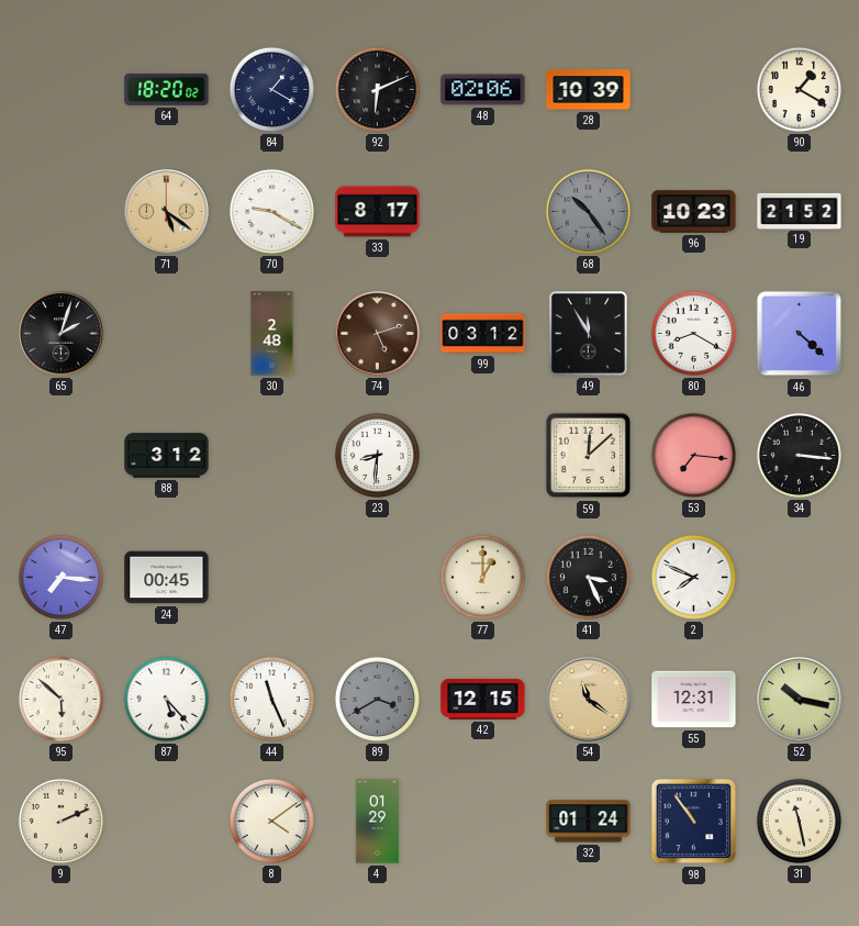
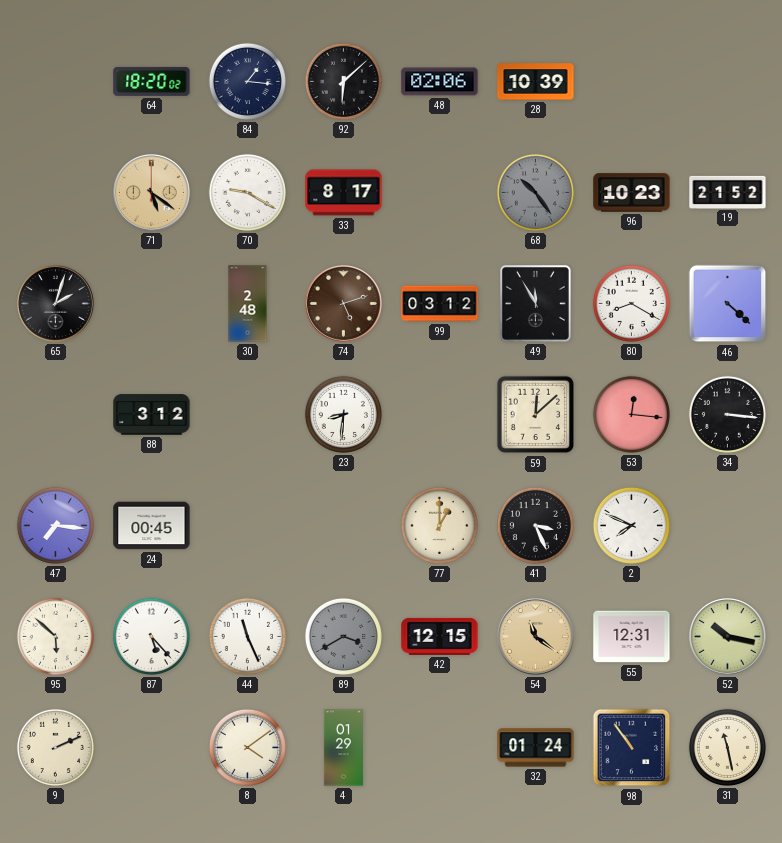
84: 1:20 -> 1:16 (247, 81)
92: 6:11 -> 6:08 (343, 81)
90: 1:20 -> none (799, 89)
53: 7:16 -> 12:16 (631, 414)
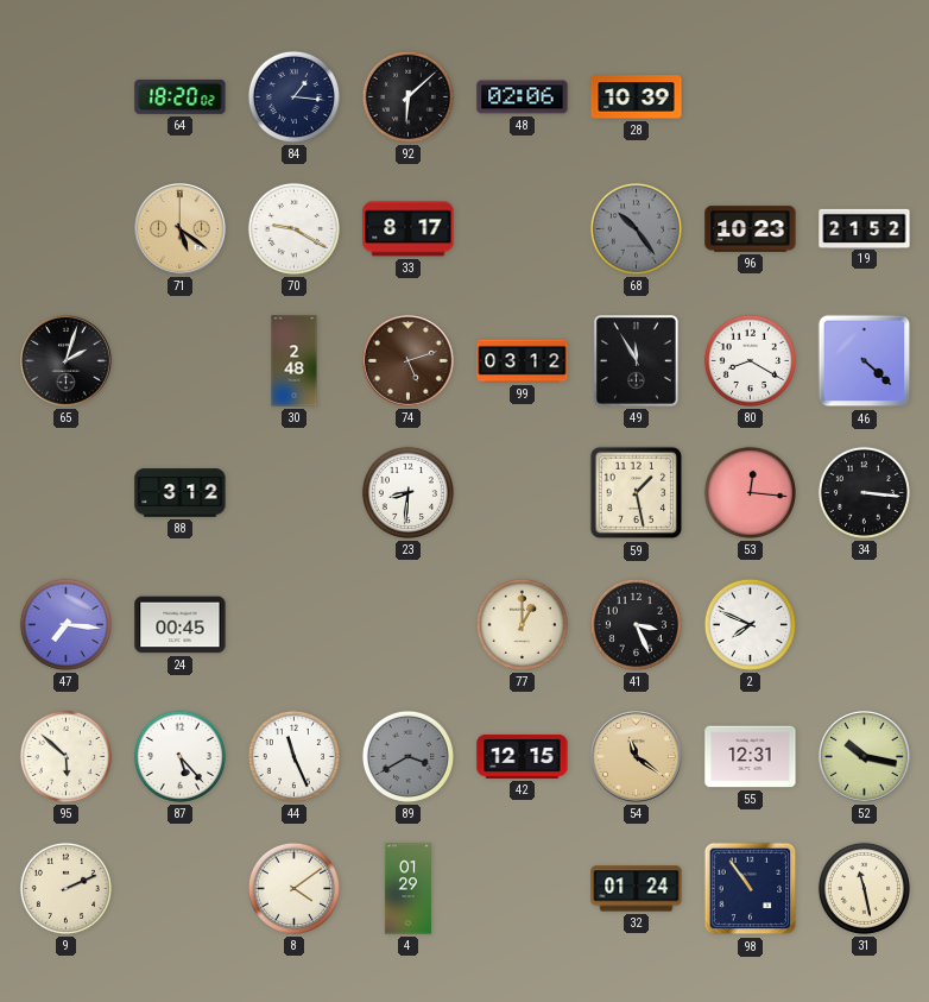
59: 12:08 -> 1:28 (637, 493)
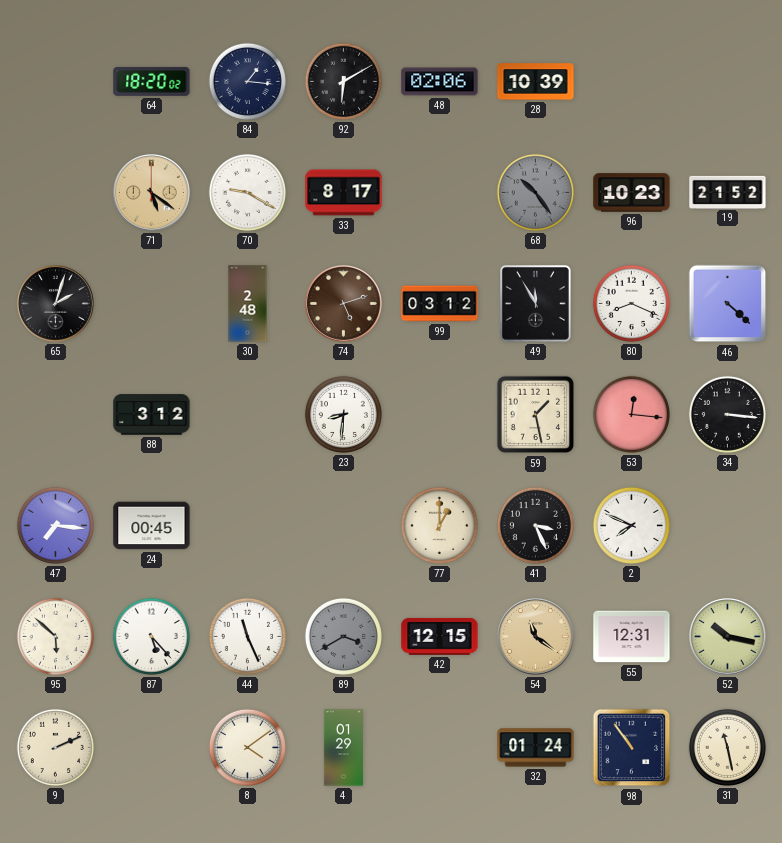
92: 6:08 -> 6:10 (343, 81)
80: 8:20 -> 8:19 (631, 303)
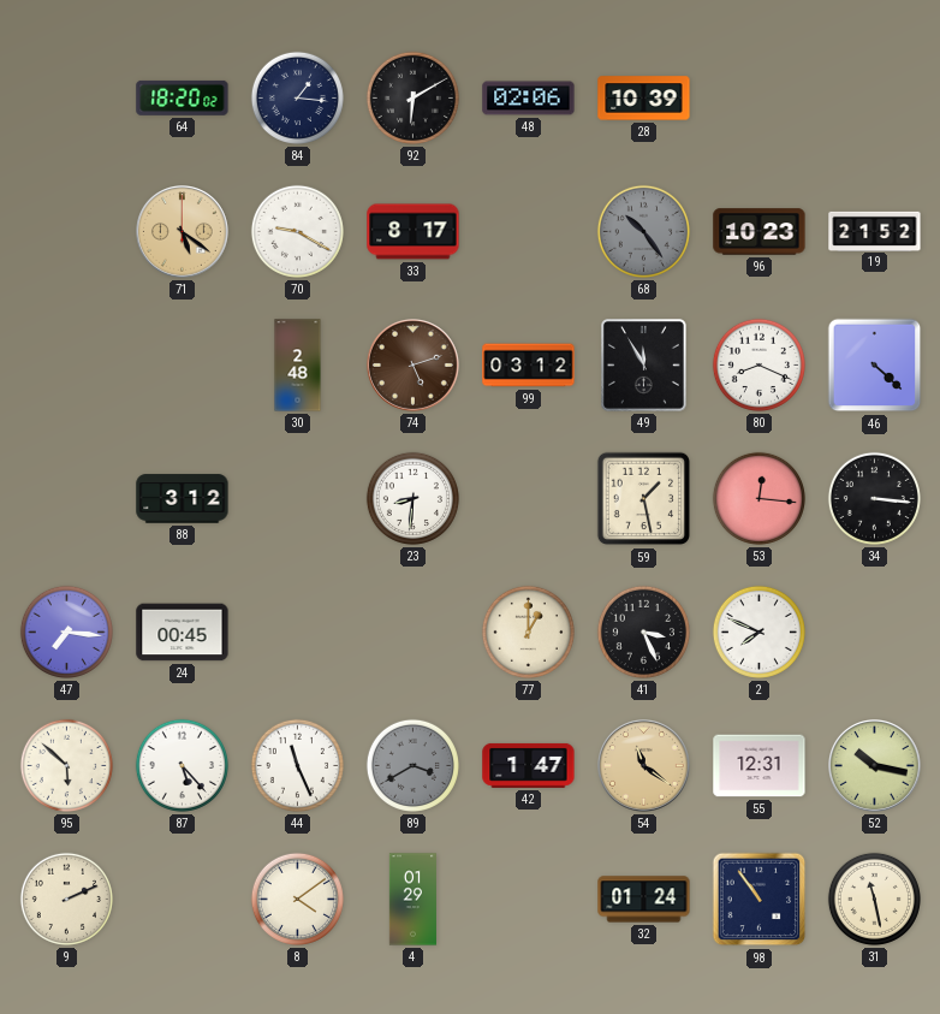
65: 2:03 -> none (56, 304)
42: 12:15 -> 1:47 (529, 765)
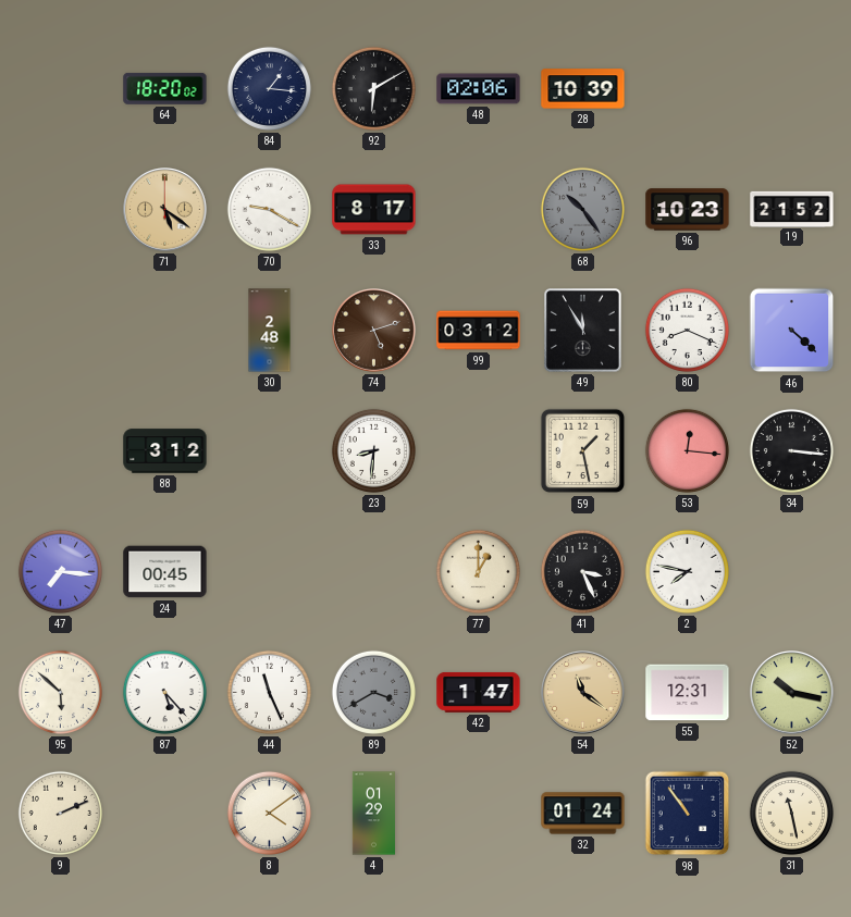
2: 7:49 -> 7:47 (687, 571)
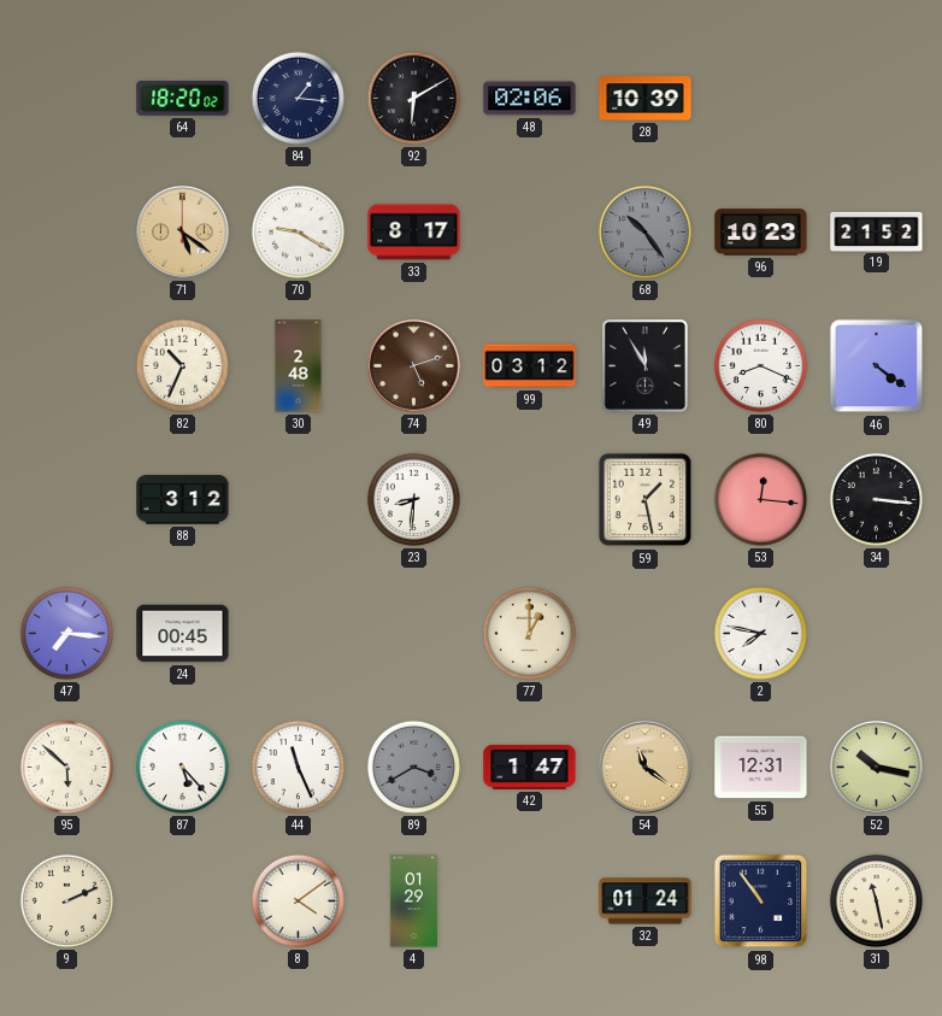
82: none -> 10:34 (182, 365)
46: 4:22 -> 4:21 (877, 366)
41: 3:26 -> none (582, 571)
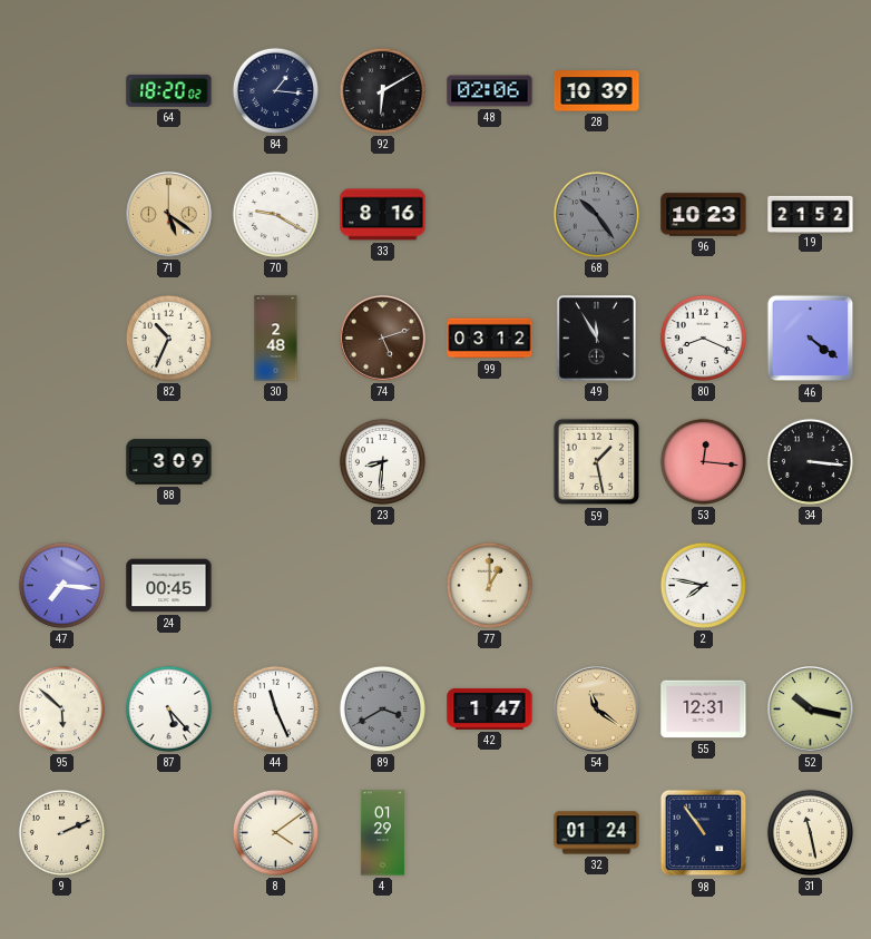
33: 8:17 -> 8:16 (383, 215)
88: 3:12 -> 3:09 (169, 462)
